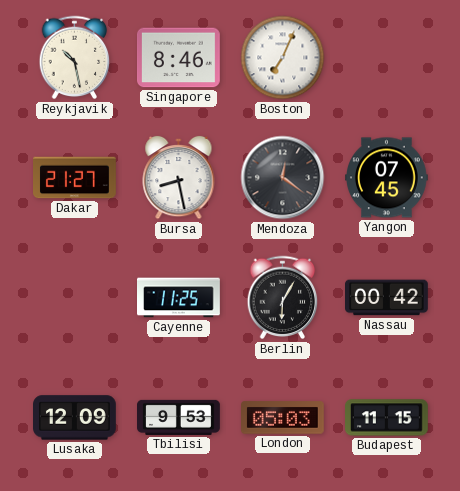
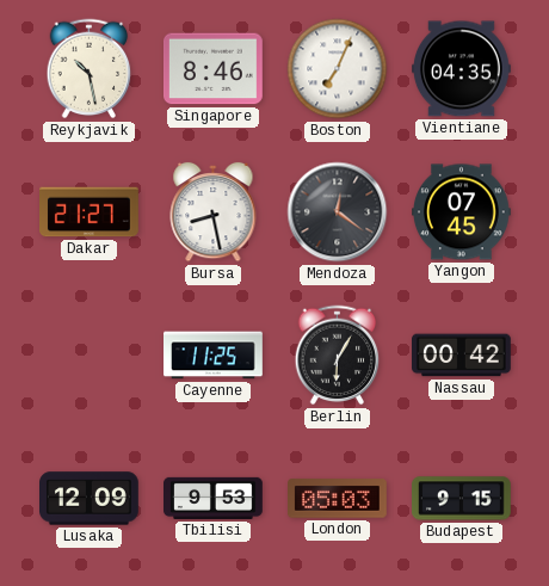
Vientiane: none -> 04:35 (462, 69)
Budapest: 11:15 -> 9:15 (462, 499)
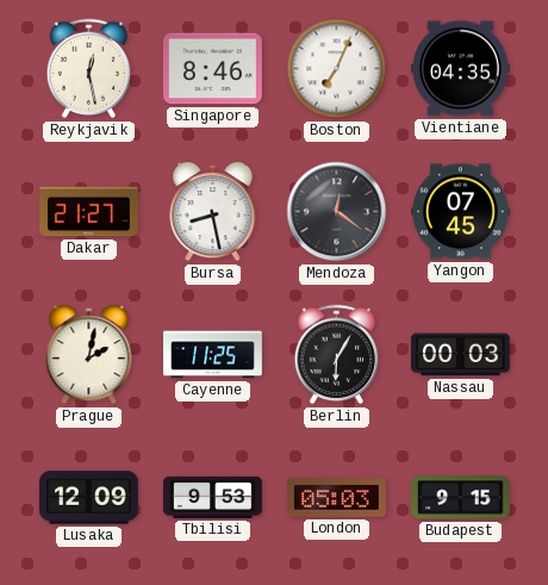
Reykjavik: 10:28 -> 12:28 (89, 69)
Prague: none -> 2:02 (89, 355)
Nassau: 00:42 -> 00:03 (461, 355)
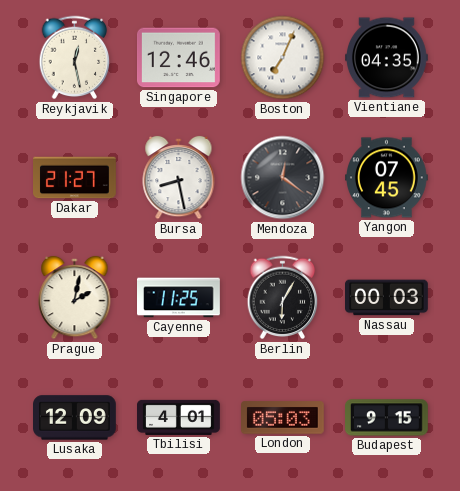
Singapore: 8:46 -> 12:46 (179, 58)
Tbilisi: 9:53 -> 4:01 (179, 417)
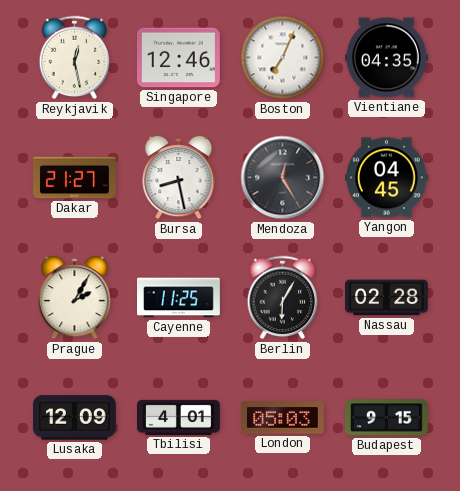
Mendoza: 12:21 -> 12:25 (283, 178)
Yangon: 07:45 -> 04:45 (387, 178)
Prague: 2:02 -> 2:05 (75, 298)
Nassau: 00:03 -> 02:28 (387, 298)
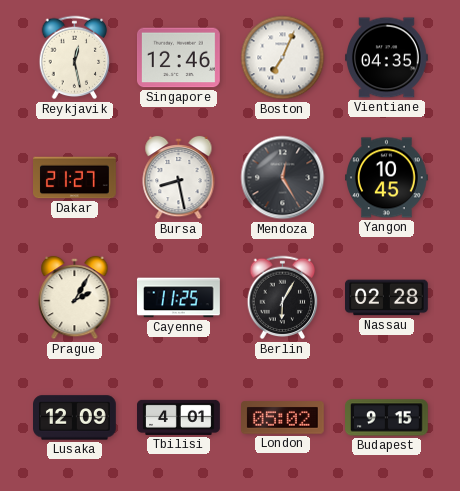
Yangon: 04:45 -> 10:45 (387, 178)
London: 05:03 -> 05:02 (283, 418)
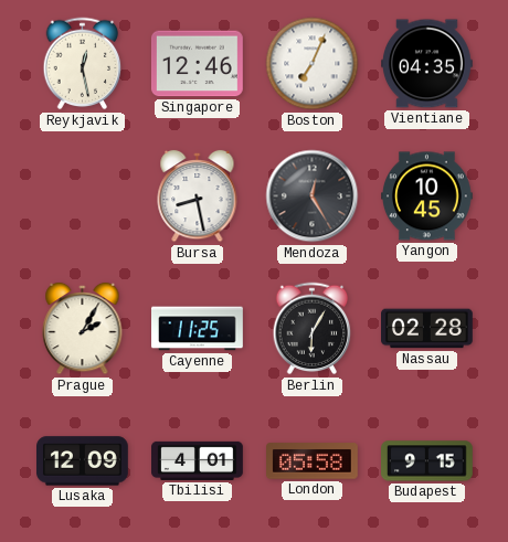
Dakar: 21:27 -> none (75, 178)
London: 05:02 -> 05:58 (313, 461)
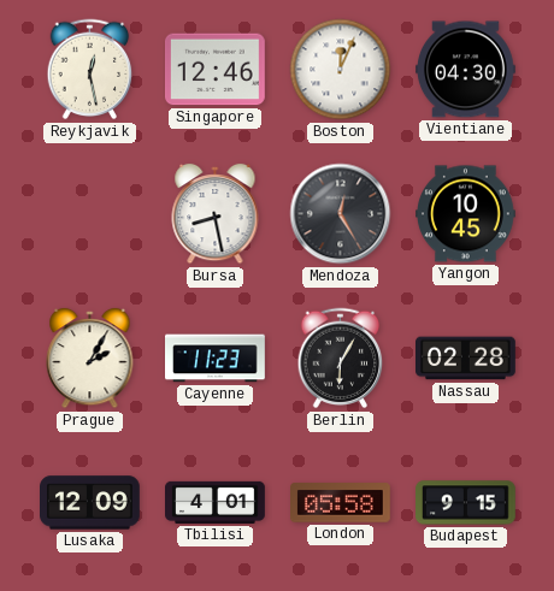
Boston: 7:04 -> 12:04 (341, 70)
Vientiane: 04:35 -> 04:30 (466, 70)
Cayenne: 11:25 -> 11:23 (216, 359)
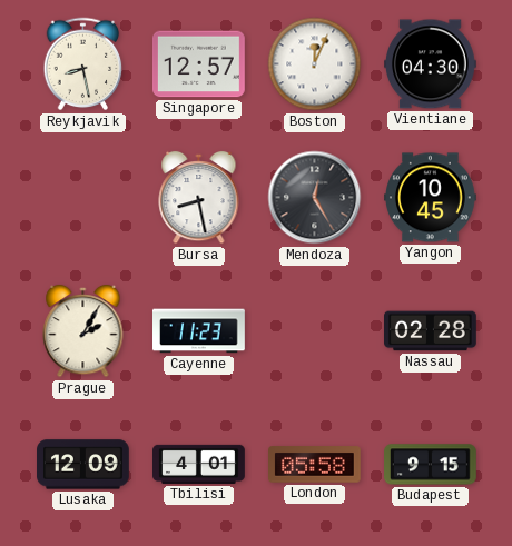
Reykjavik: 12:28 -> 8:28 (83, 64)
Singapore: 12:46 -> 12:57 (199, 64)
Berlin: 6:05 -> none (341, 359)
